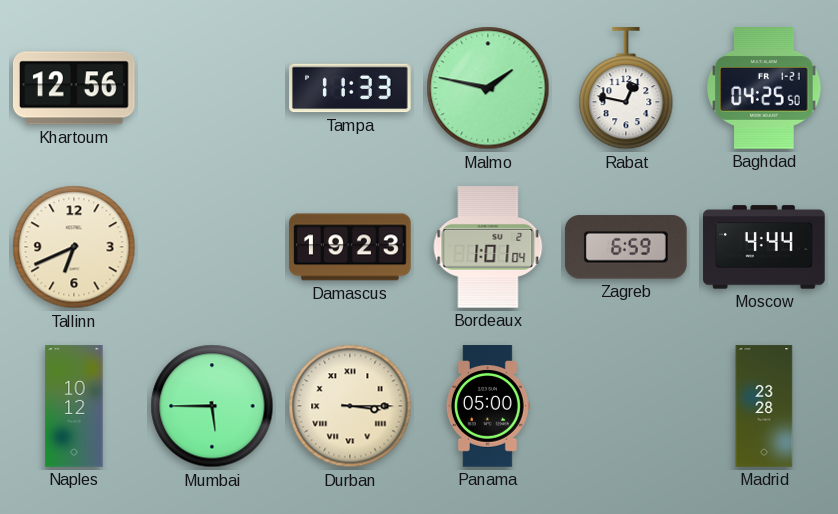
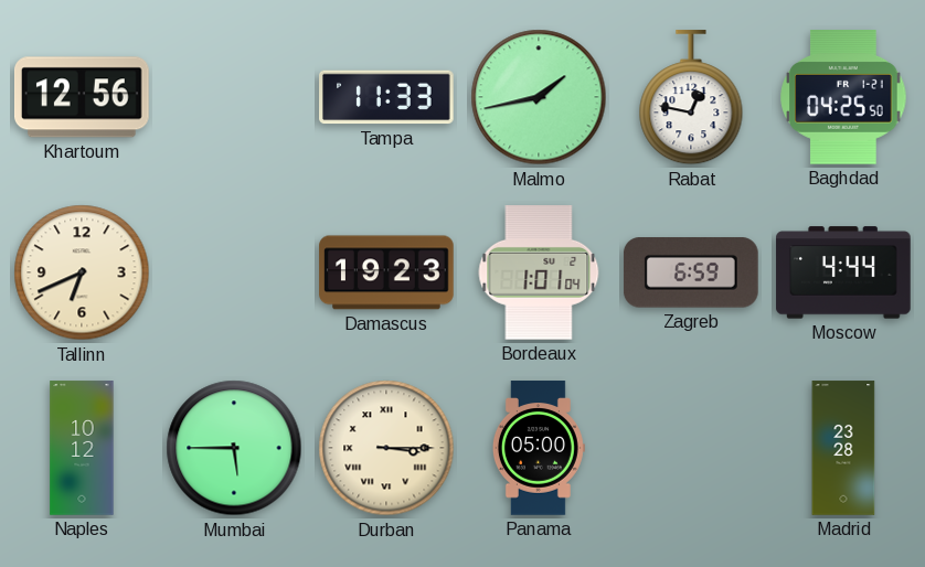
Malmo: 1:47 -> 1:43 (539, 97)
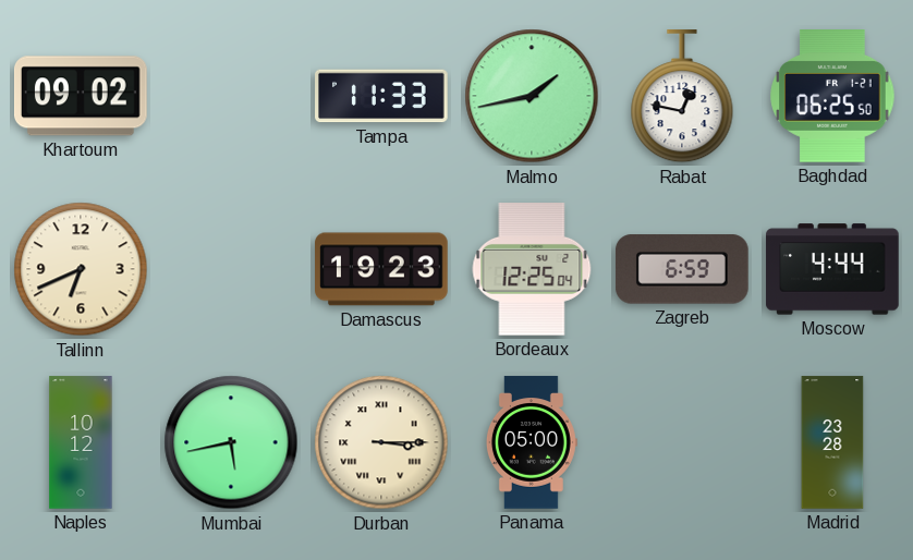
Khartoum: 12:56 -> 09:02 (82, 96)
Baghdad: 04:25 -> 06:25 (832, 97)
Bordeaux: 1:01 -> 12:25 (532, 270)
Mumbai: 5:45 -> 5:43 (231, 442)
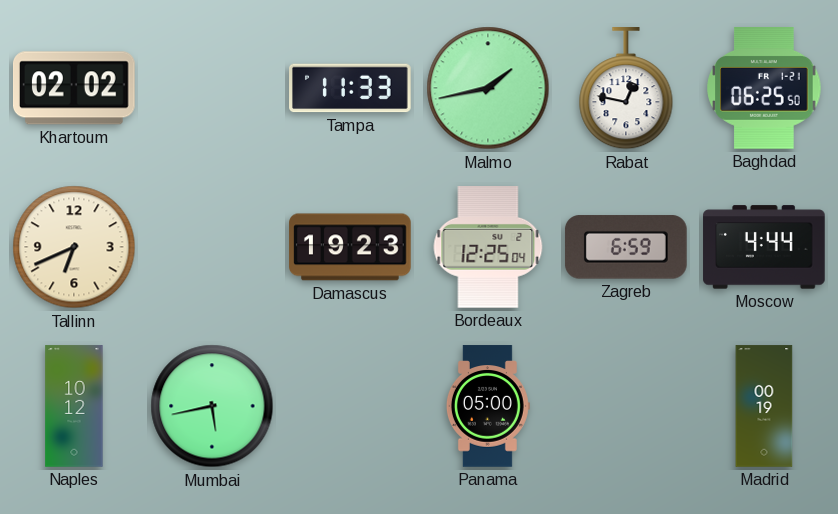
Khartoum: 09:02 -> 02:02 (75, 88)
Durban: 3:15 -> none (381, 442)
Madrid: 23:28 -> 00:19 (764, 406)
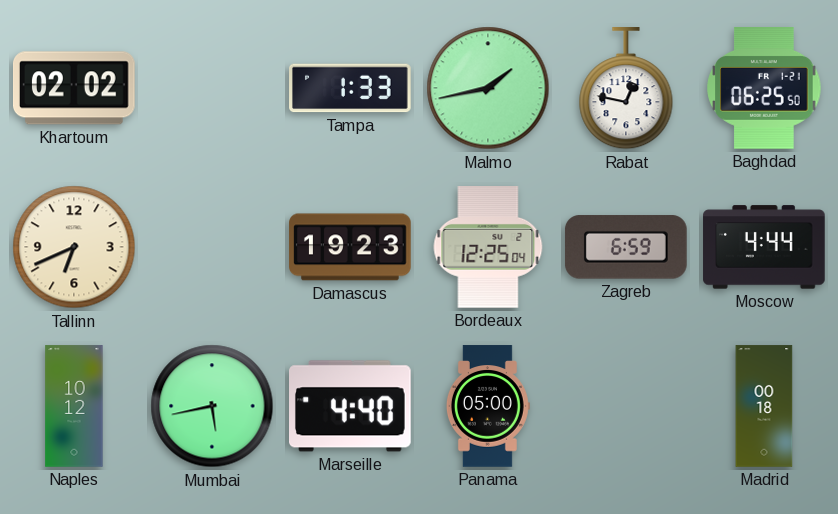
Tampa: 11:33 -> 1:33 (350, 88)
Marseille: none -> 4:40 (351, 406)
Madrid: 00:19 -> 00:18 (764, 406)
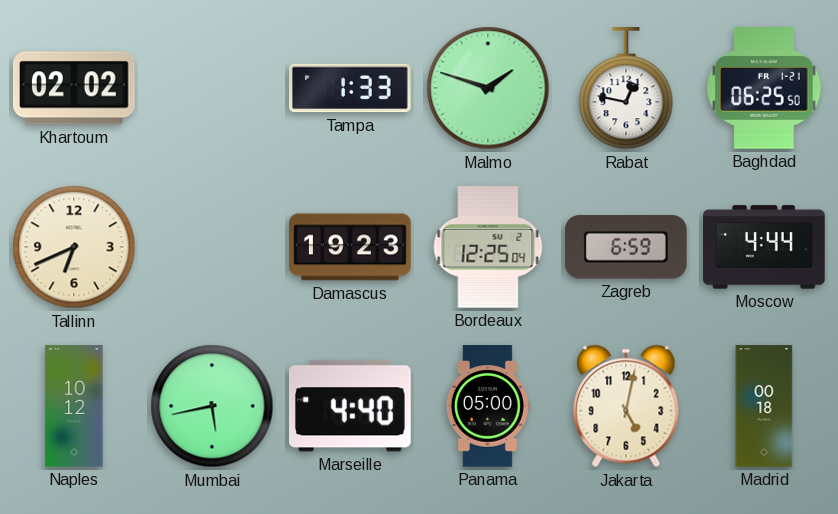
Malmo: 1:43 -> 1:48 (488, 88)
Jakarta: none -> 5:02 (626, 406)
